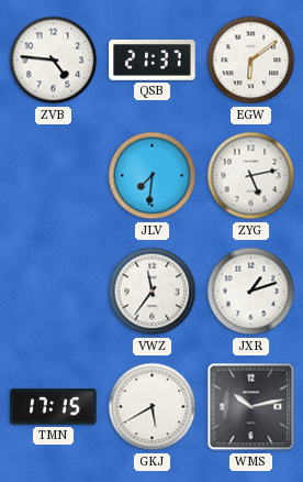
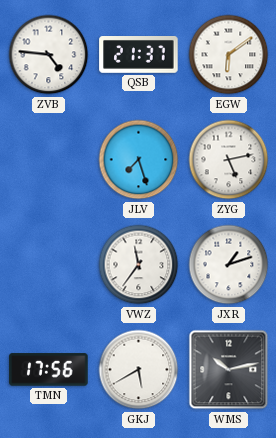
JLV: 7:31 -> 7:27 (139, 160)
TMN: 17:15 -> 17:56 (49, 370)
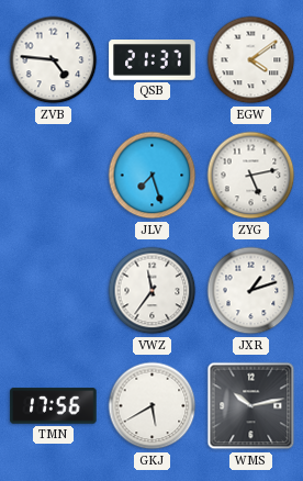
EGW: 6:09 -> 4:09 (251, 60)
